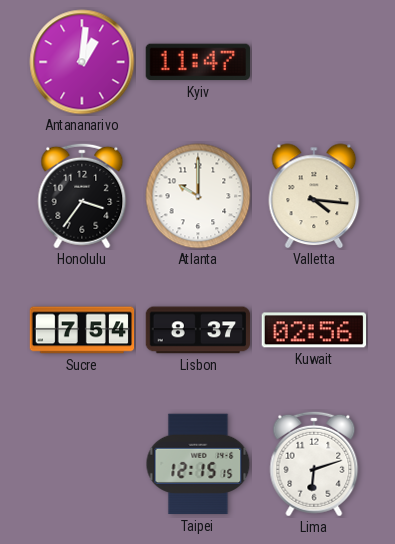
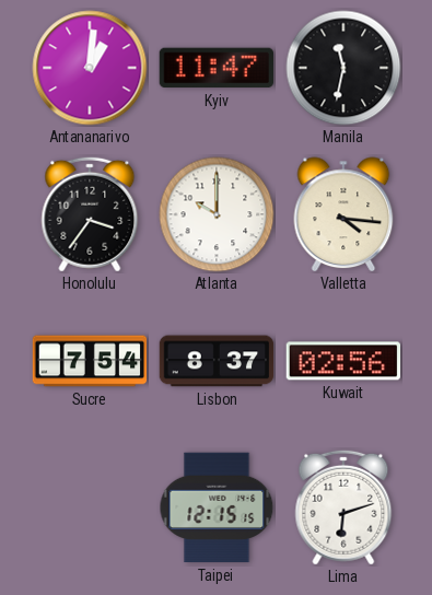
Manila: none -> 11:32 (343, 68)
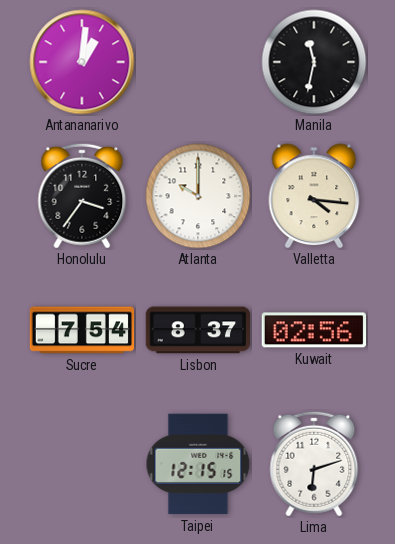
Kyiv: 11:47 -> none (215, 68)
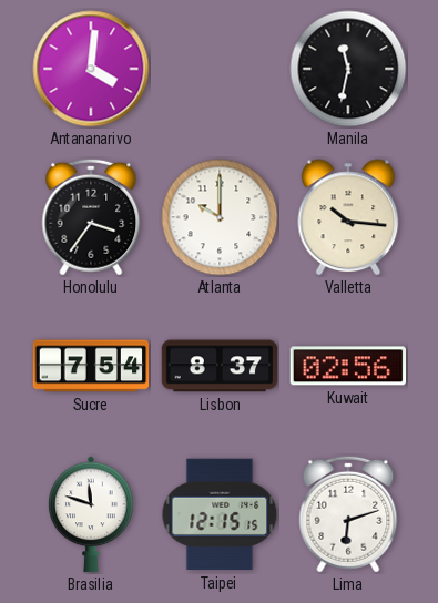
Antananarivo: 1:01 -> 4:01 (91, 69)
Valletta: 4:16 -> 10:16 (348, 217)
Brasilia: none -> 11:48 (91, 514)
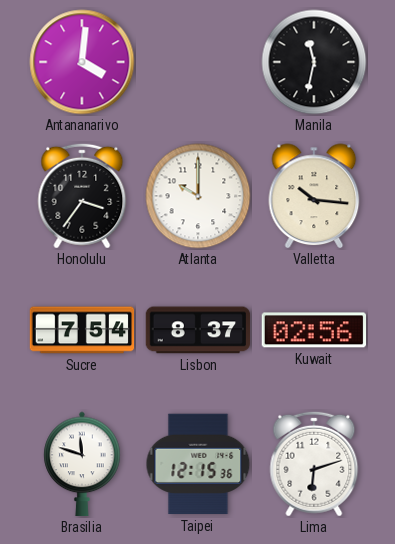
Taipei: 12:15:15 -> 12:15:36 (198, 464)
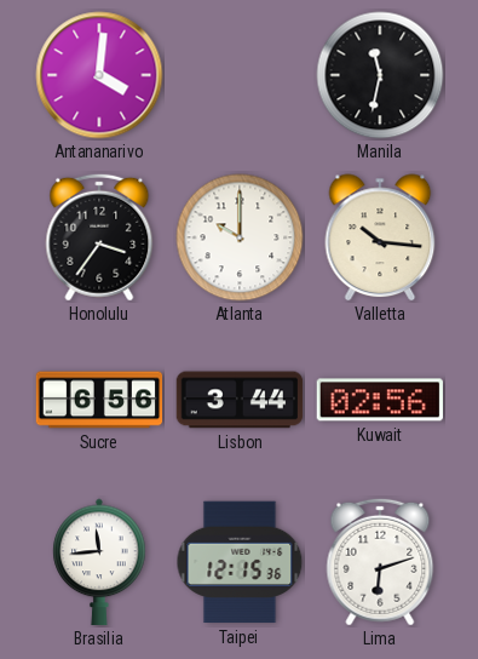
Sucre: 7:54 -> 6:56 (99, 400)
Lisbon: 8:37 -> 3:44 (240, 400)
Brasilia: 11:48 -> 11:44 (99, 562)
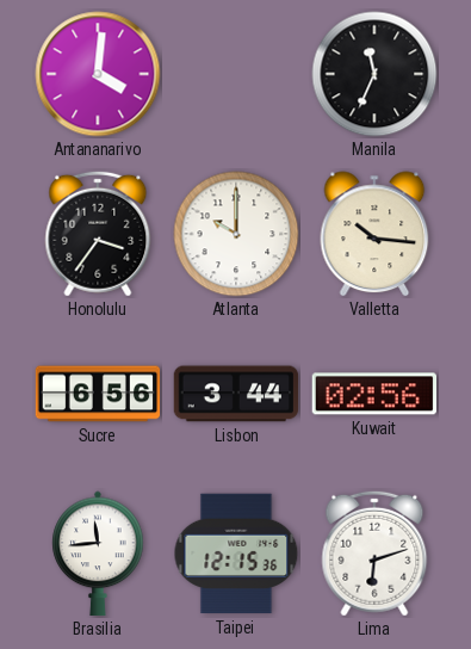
Manila: 11:32 -> 11:34 (374, 74)
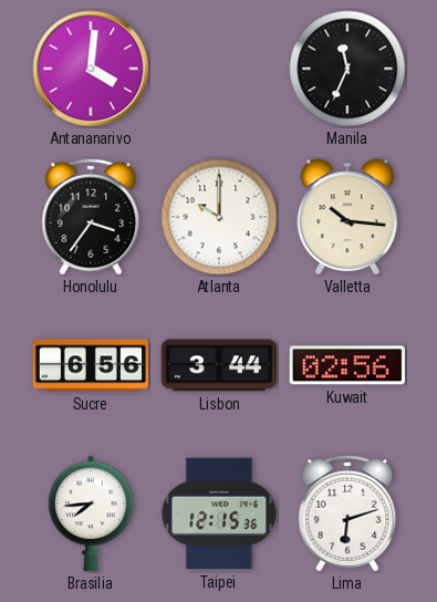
Brasilia: 11:44 -> 7:44 (91, 513)
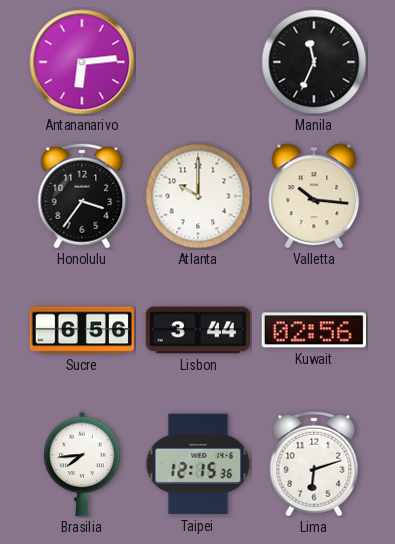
Antananarivo: 4:01 -> 6:14 (82, 62)
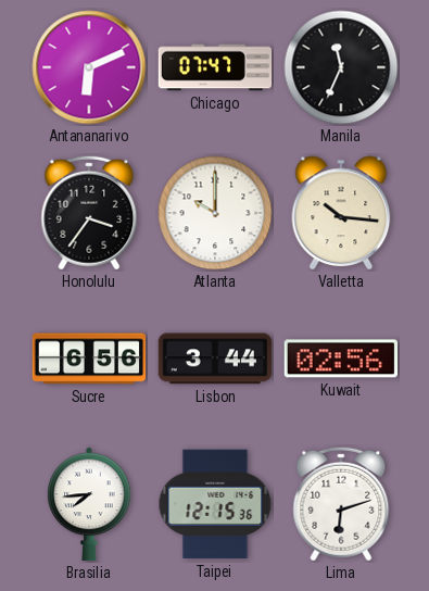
Antananarivo: 6:14 -> 6:11 (89, 67)
Chicago: none -> 07:47 (215, 67)
